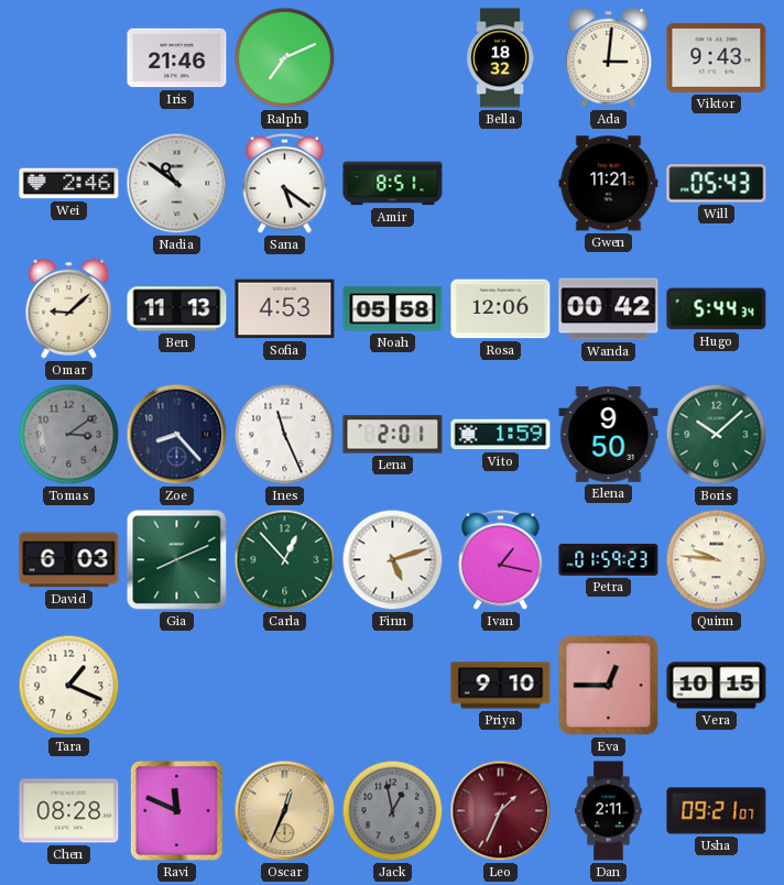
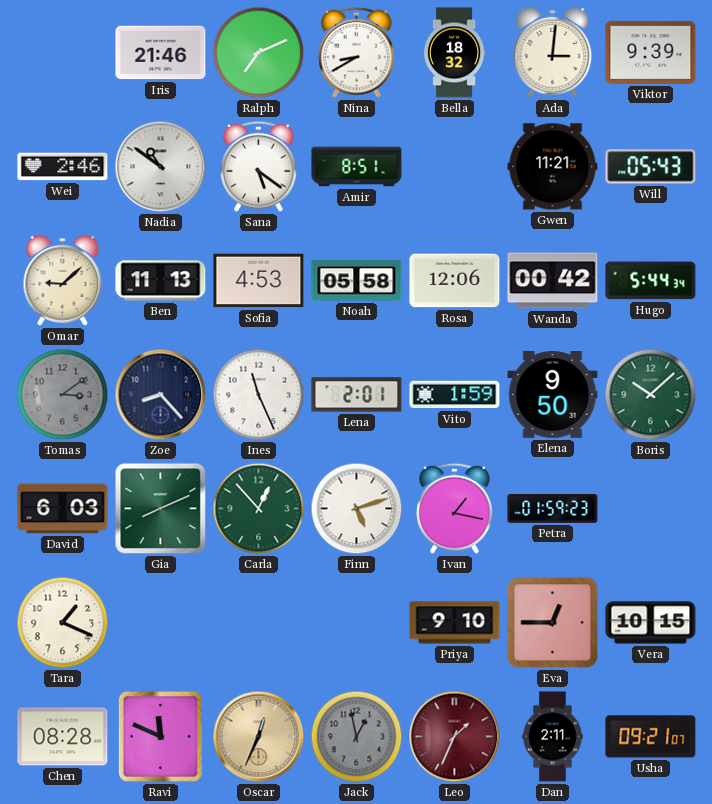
Nina: none -> 8:40 (357, 52)
Viktor: 9:43 -> 9:39 (651, 52)
Quinn: 9:46 -> none (717, 560)
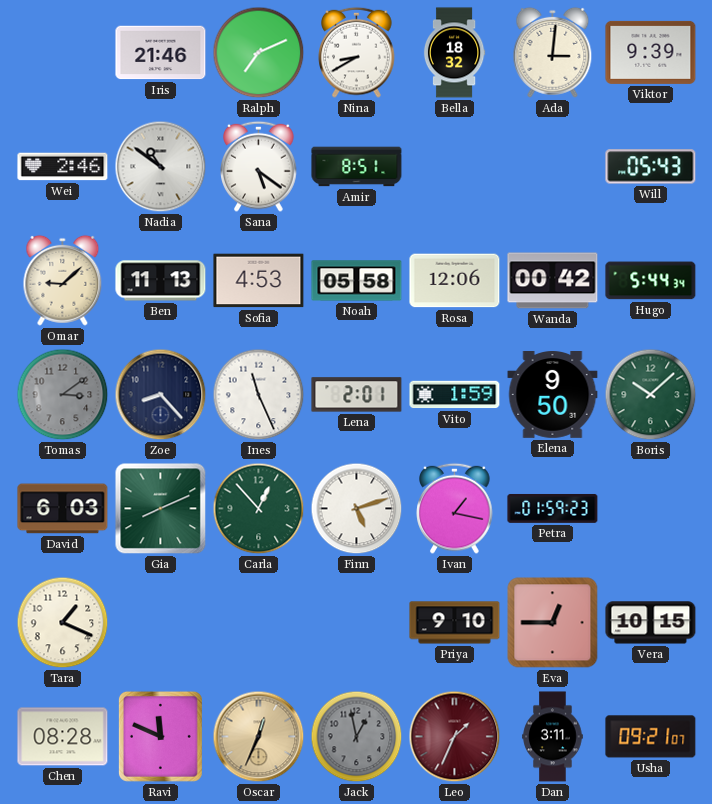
Gwen: 11:21 -> none (553, 167)
Dan: 2:11 -> 3:11 (553, 737)
